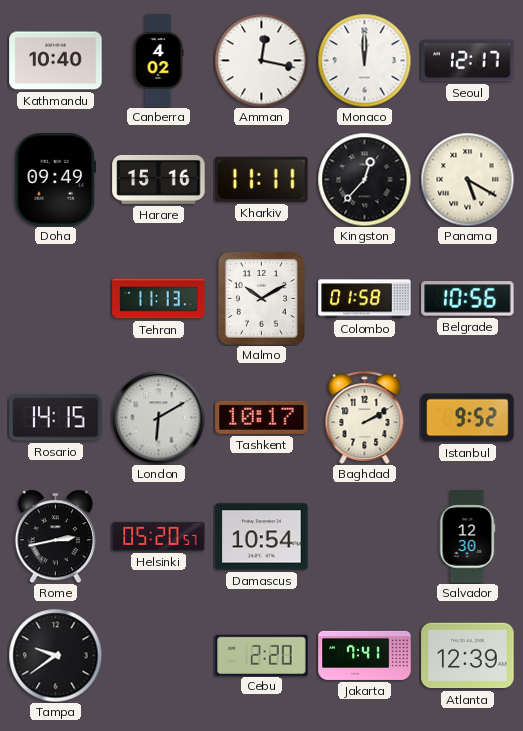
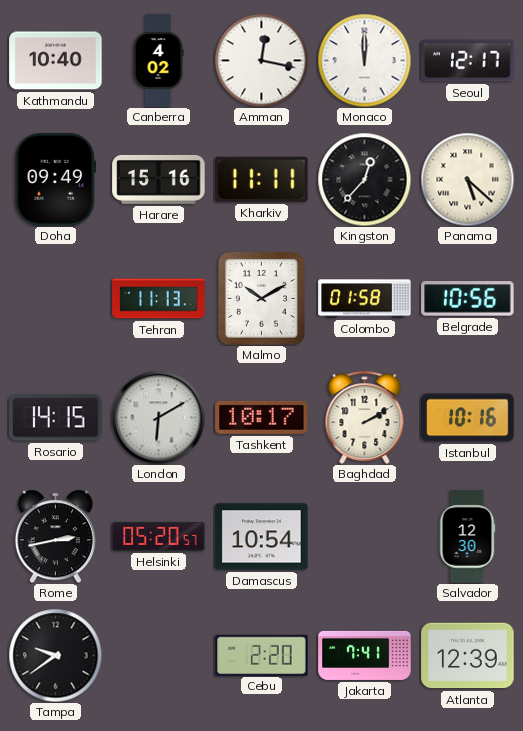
Panama: 5:20 -> 5:22 (467, 179)
Istanbul: 9:52 -> 10:16 (468, 418)
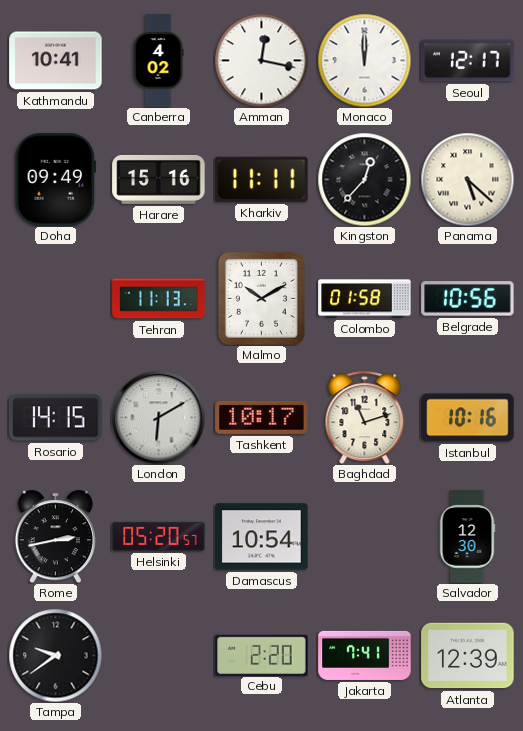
Kathmandu: 10:40 -> 10:41 (56, 61)
Baghdad: 2:10 -> 11:12 (365, 417)
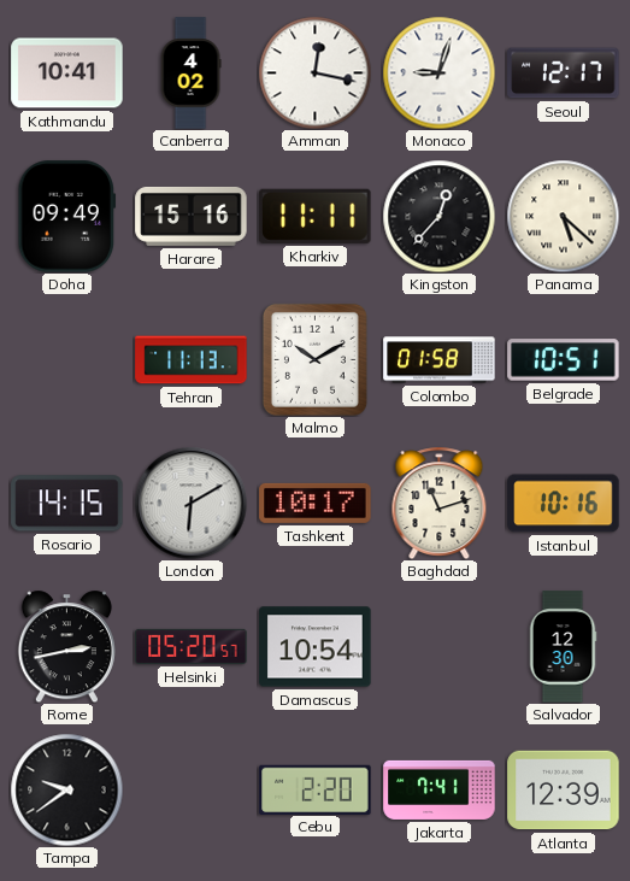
Monaco: 12:00 -> 9:03 (438, 72)
Belgrade: 10:56 -> 10:51 (564, 360)
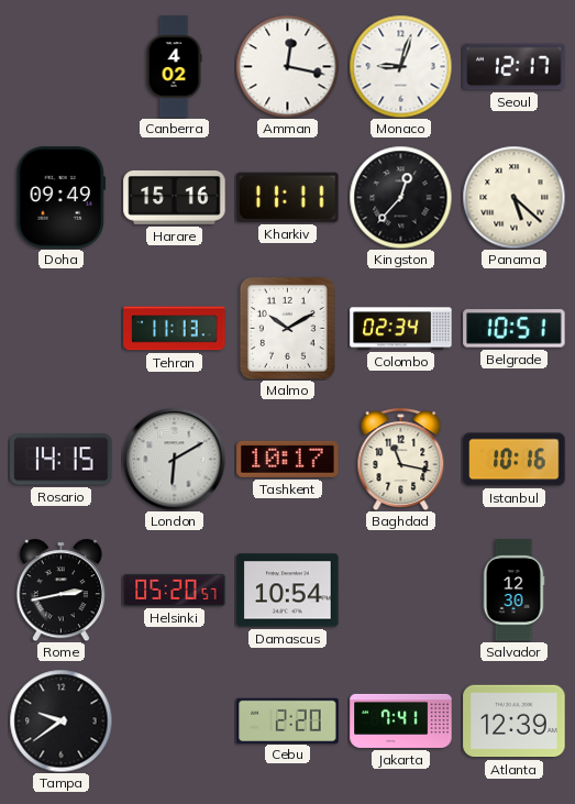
Kathmandu: 10:41 -> none (67, 74)
Colombo: 01:58 -> 02:34 (401, 329)
Baghdad: 11:12 -> 11:17 (401, 459)
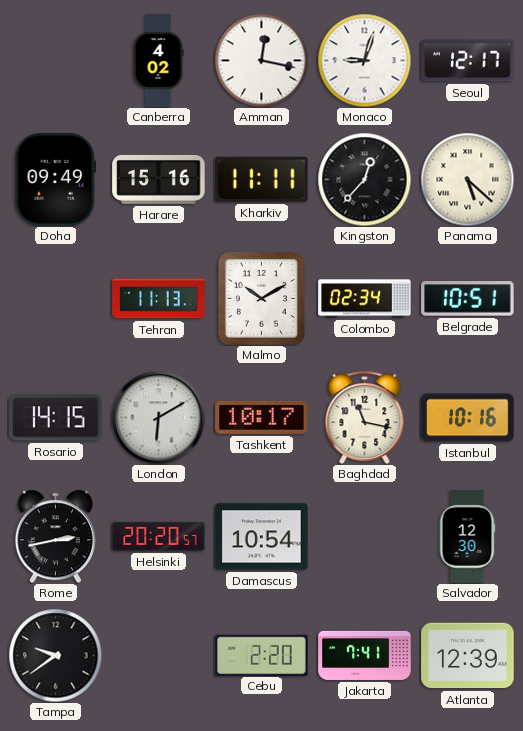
Helsinki: 05:20 -> 20:20 (159, 536)
